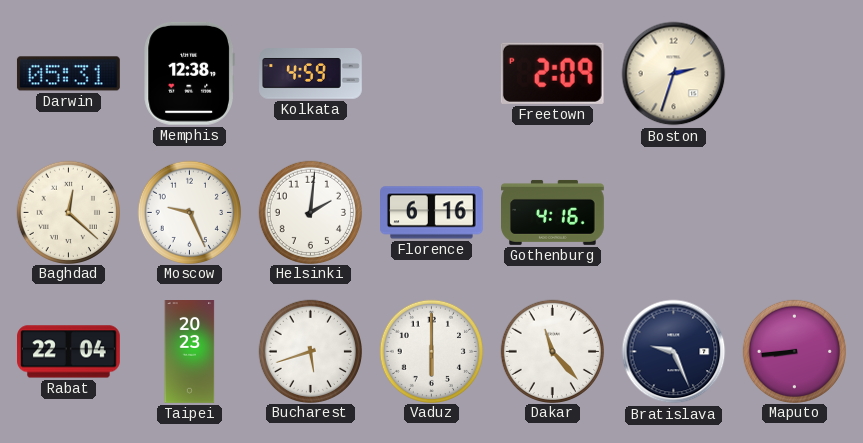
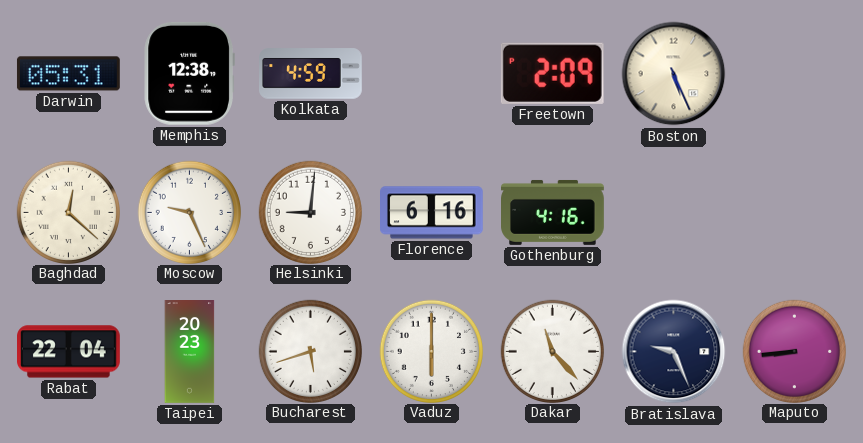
Boston: 2:33 -> 5:26 (674, 74)
Helsinki: 2:01 -> 9:01 (310, 212)
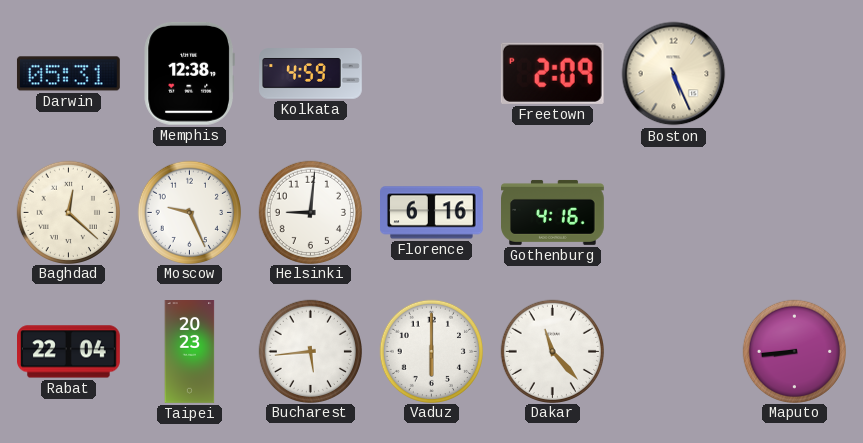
Bucharest: 5:42 -> 5:44 (310, 351)
Bratislava: 9:26 -> none (674, 352)
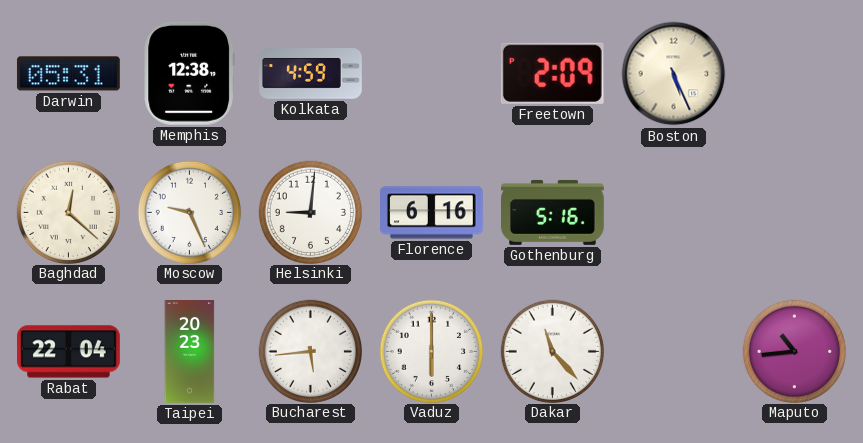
Gothenburg: 4:16 -> 5:16 (553, 212)
Maputo: 8:44 -> 10:44 (794, 351)
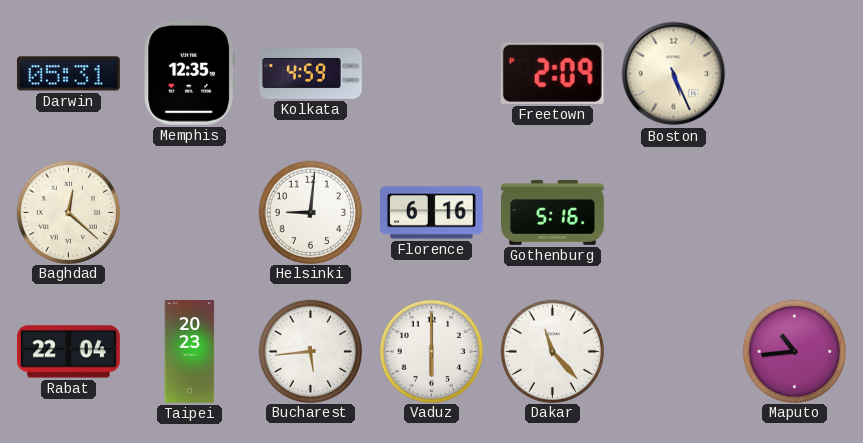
Memphis: 12:38 -> 12:35 (189, 73)
Moscow: 9:26 -> none (189, 212)
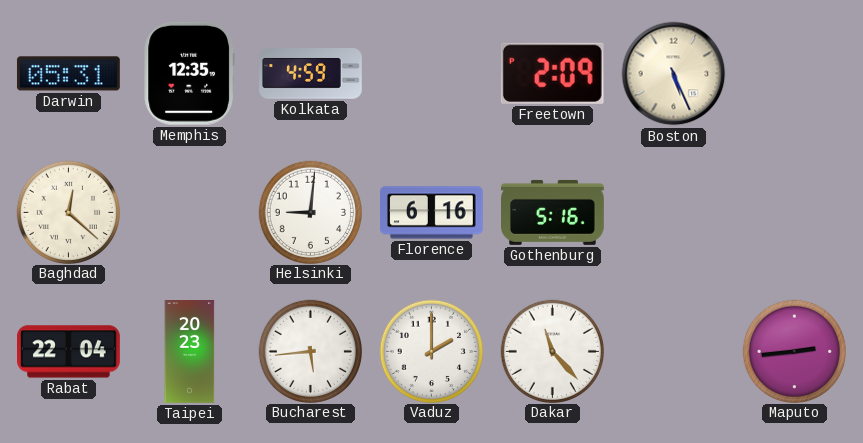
Vaduz: 6:00 -> 2:00 (431, 351)
Maputo: 10:44 -> 2:44 (794, 351)
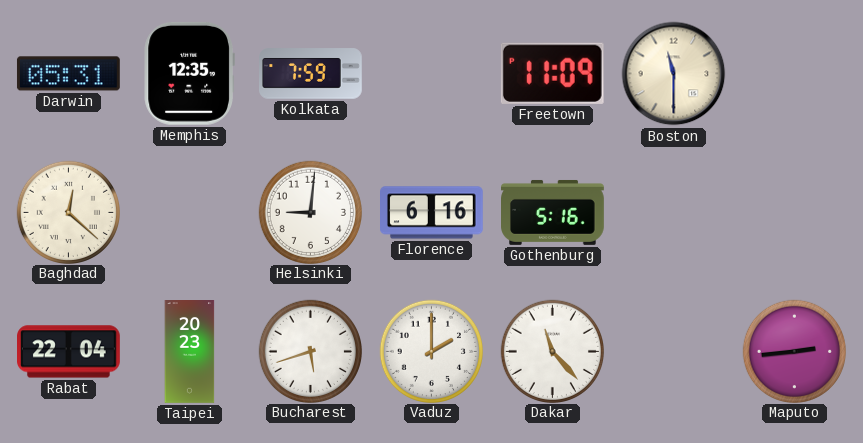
Kolkata: 4:59 -> 7:59 (311, 74)
Freetown: 2:09 -> 11:09 (552, 73)
Boston: 5:26 -> 11:30 (674, 74)
Bucharest: 5:44 -> 5:42 (310, 351)
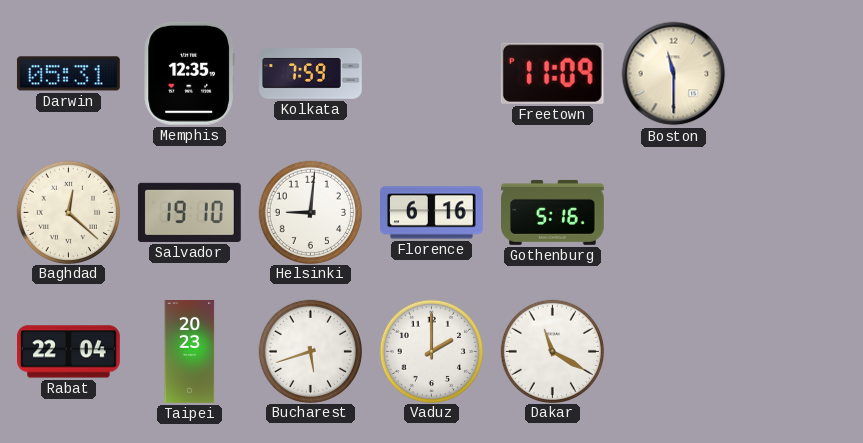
Salvador: none -> 19:10 (189, 212)
Dakar: 11:23 -> 11:20 (552, 351)
Maputo: 2:44 -> none (794, 351)
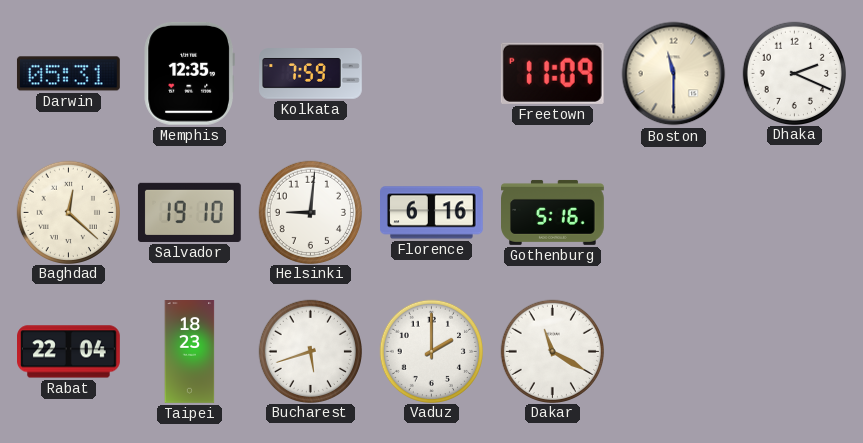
Dhaka: none -> 2:19 (794, 73)
Taipei: 20:23 -> 18:23 (190, 352)
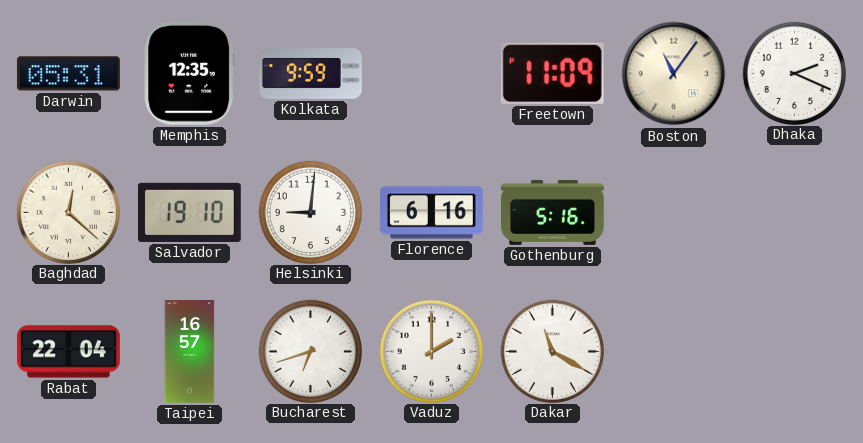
Kolkata: 7:59 -> 9:59 (311, 74)
Boston: 11:30 -> 11:06 (674, 74)
Taipei: 18:23 -> 16:57 (190, 352)
Bucharest: 5:42 -> 6:42 (310, 351)
